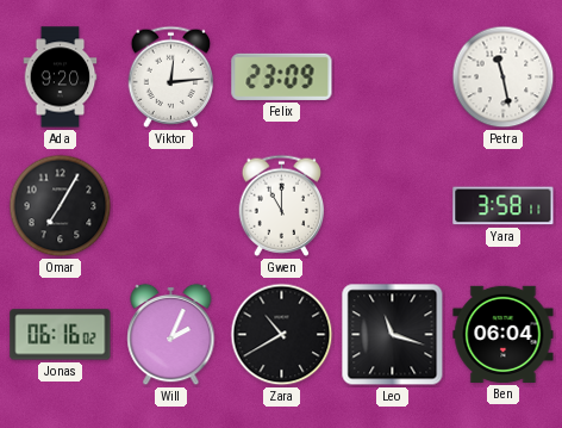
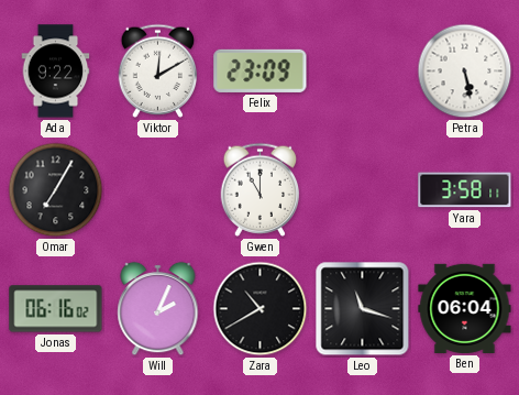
Ada: 9:20 -> 9:22 (56, 72)
Viktor: 12:14 -> 12:10 (158, 70)
Petra: 11:28 -> 5:28 (465, 72)
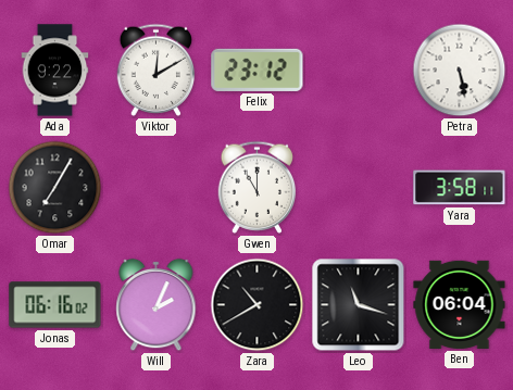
Felix: 23:09 -> 23:12 (258, 70)
